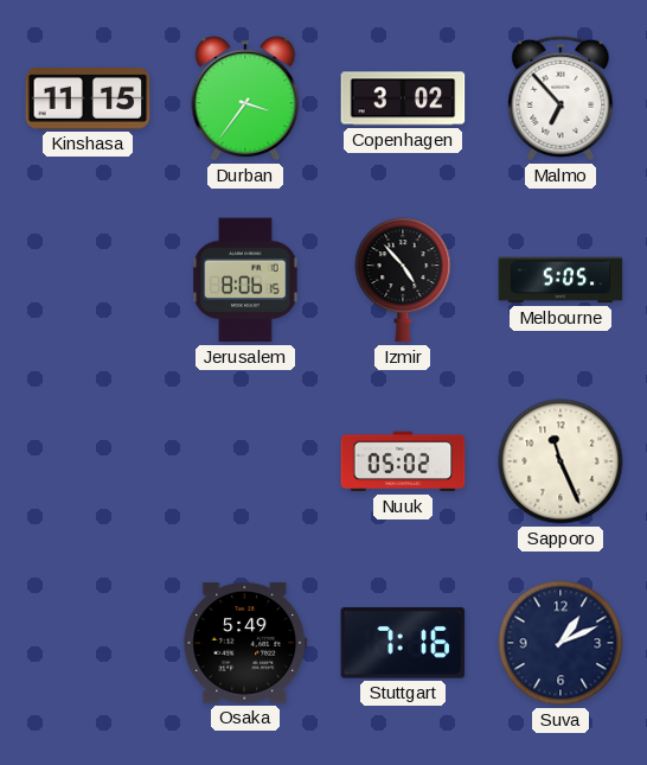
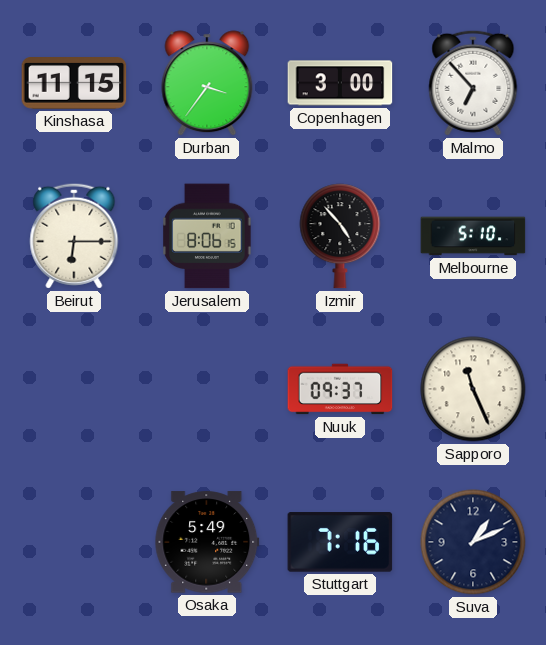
Copenhagen: 3:02 -> 3:00 (340, 83)
Beirut: none -> 6:15 (74, 236)
Melbourne: 5:05 -> 5:10 (473, 236)
Nuuk: 05:02 -> 09:37 (340, 389)
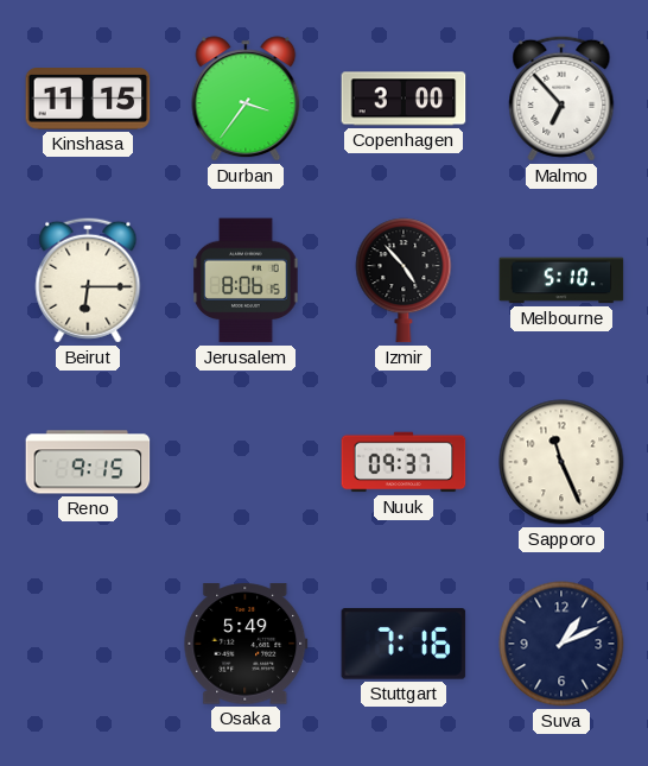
Reno: none -> 9:15 (88, 462)
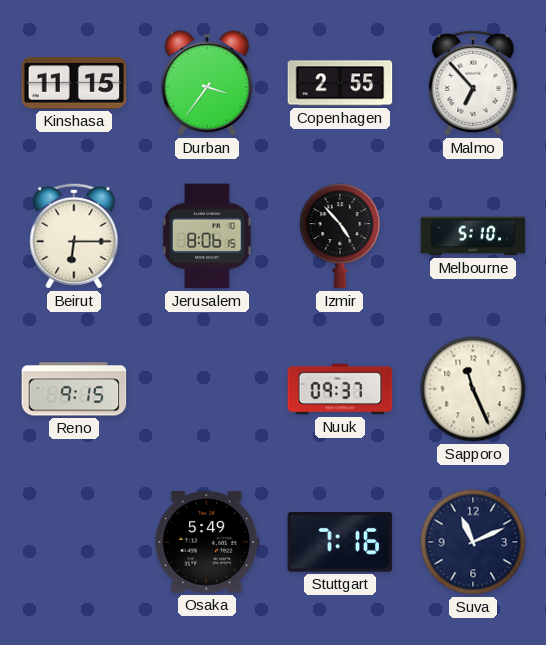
Copenhagen: 3:00 -> 2:55 (340, 83)
Suva: 1:11 -> 11:11 (473, 542)
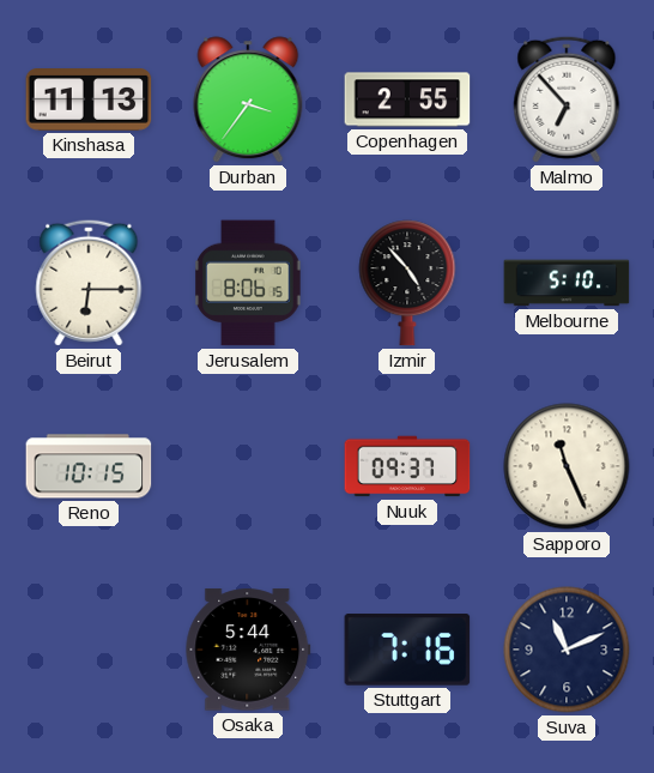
Kinshasa: 11:15 -> 11:13 (89, 101)
Reno: 9:15 -> 10:15 (89, 466)
Osaka: 5:49 -> 5:44 (248, 650)
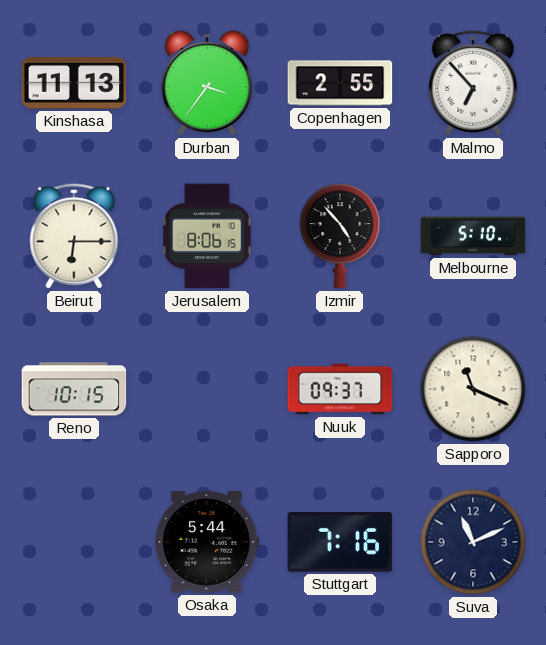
Sapporo: 11:26 -> 11:19 (473, 389)
